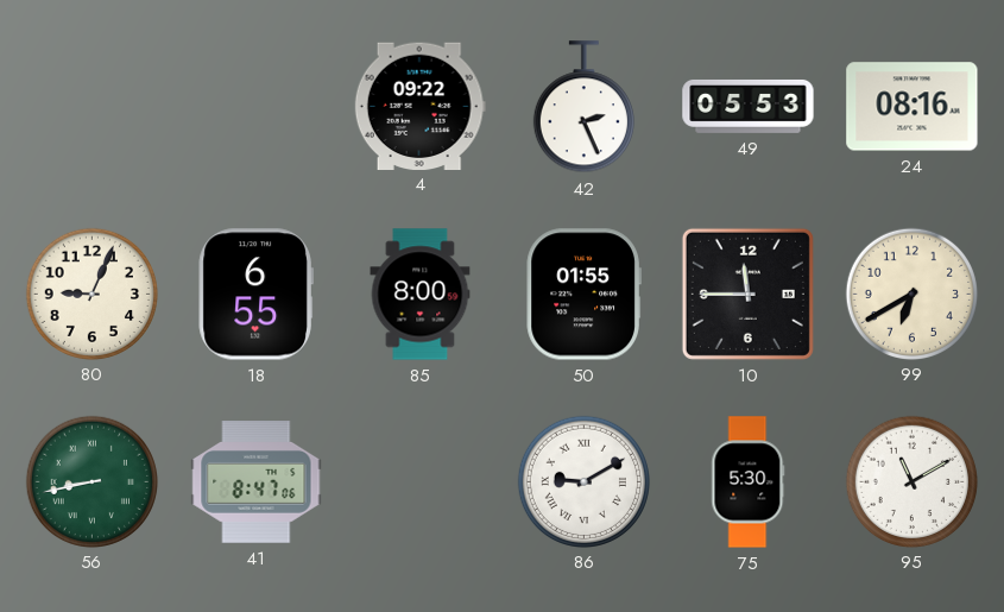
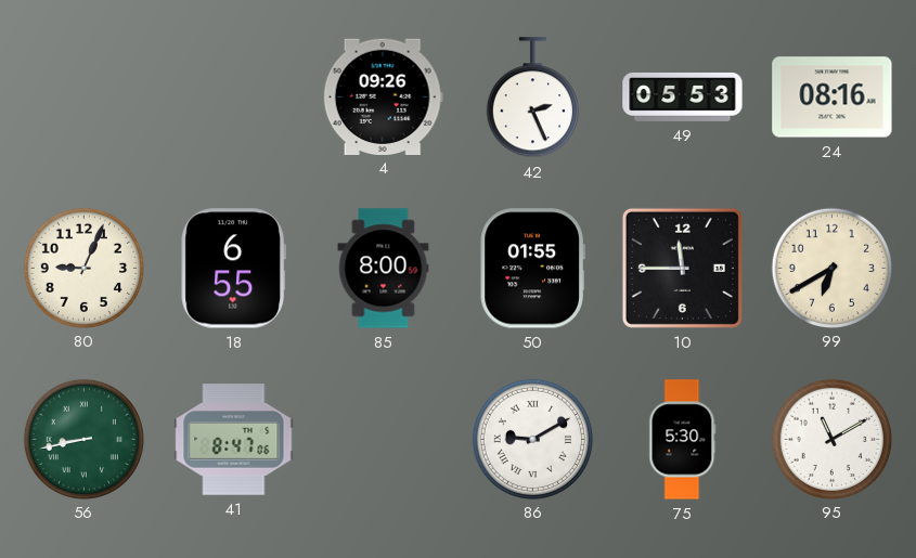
4: 09:22 -> 09:26 (383, 96)
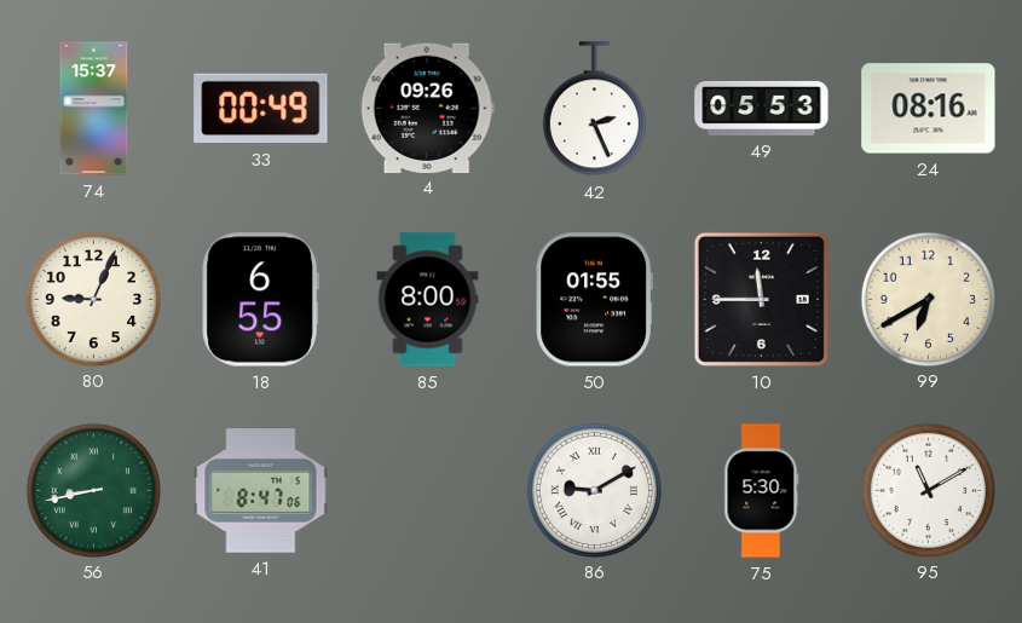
74: none -> 15:37 (94, 109)
33: none -> 00:49 (261, 109)
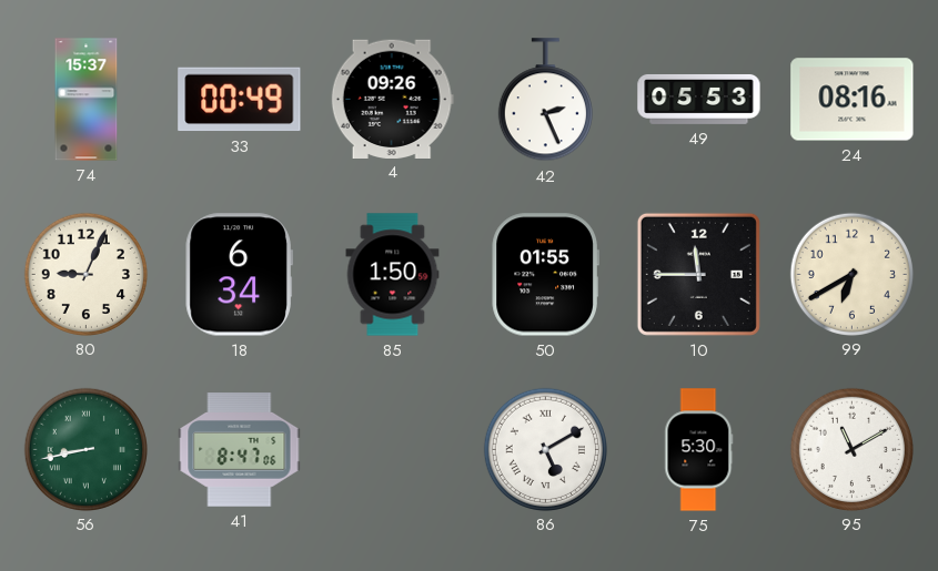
18: 6:55 -> 6:34 (239, 275)
85: 8:00 -> 1:50 (393, 275)
86: 9:10 -> 5:10 (545, 449)
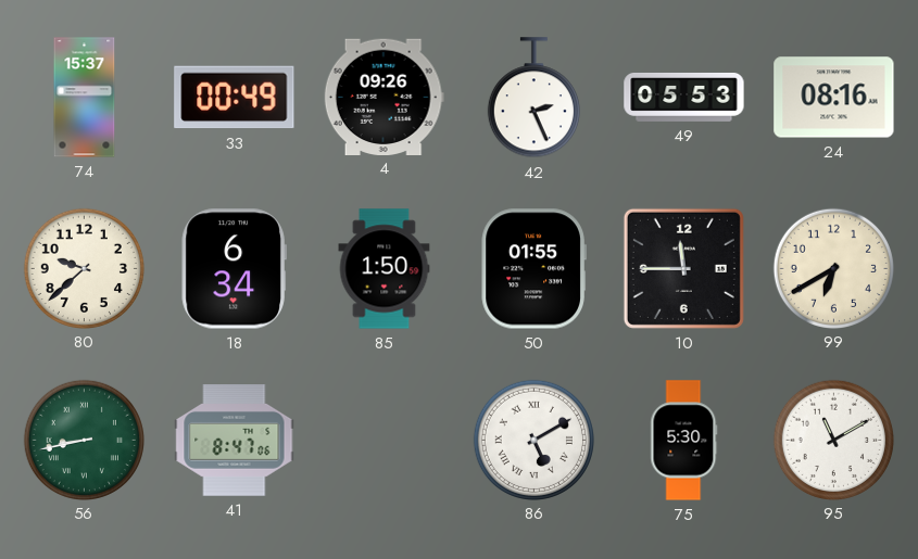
80: 9:04 -> 9:38 (84, 268)
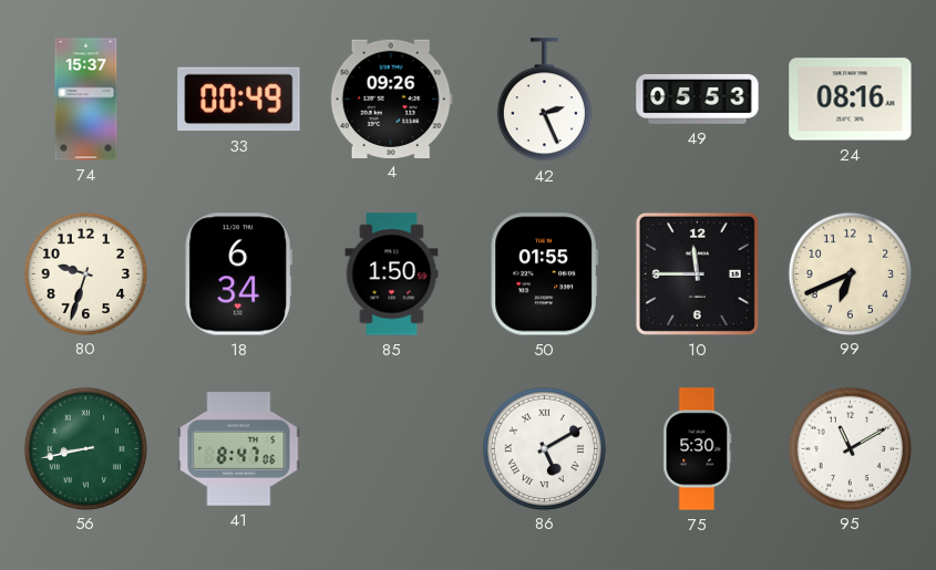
80: 9:38 -> 9:33 (85, 273)
99: 6:40 -> 6:41 (850, 273)
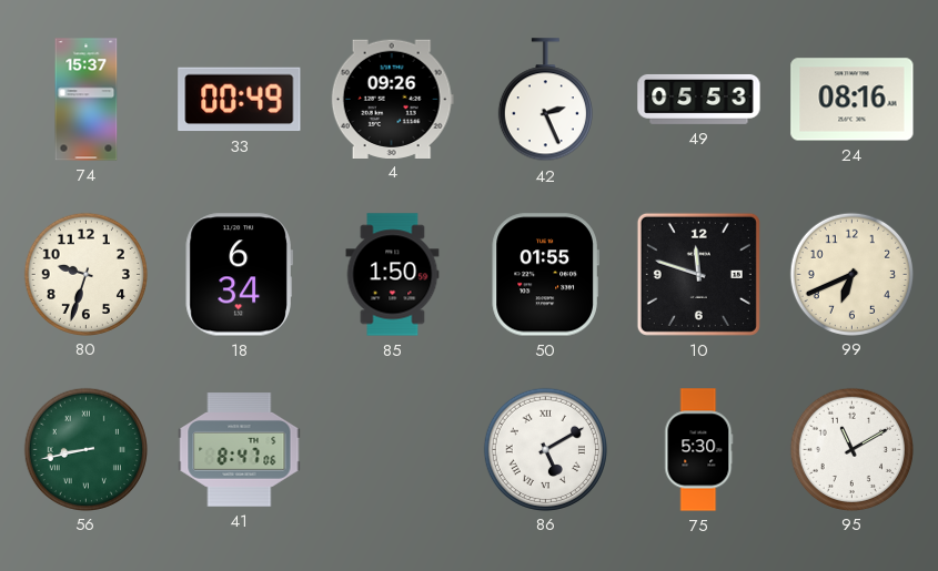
10: 11:45 -> 11:48 (698, 274)
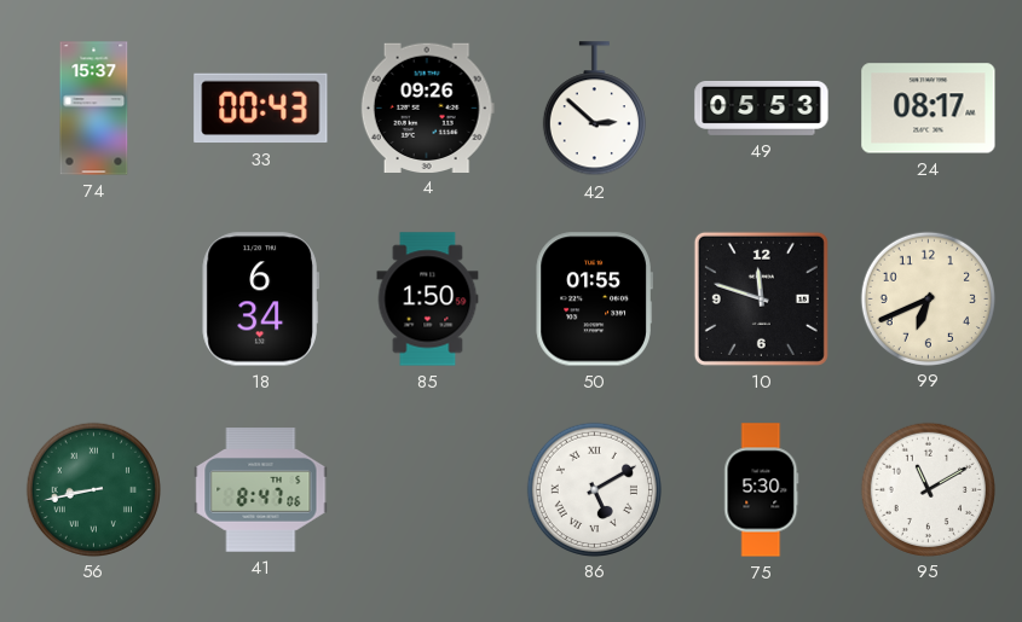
33: 00:49 -> 00:43 (261, 109)
42: 2:26 -> 2:52 (594, 109)
24: 08:16 -> 08:17 (929, 109)
80: 9:33 -> none (85, 274)
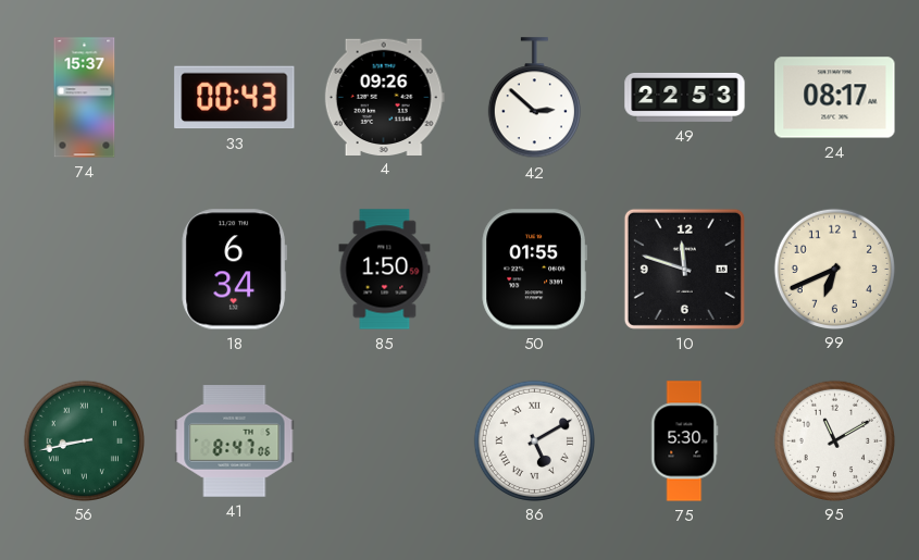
49: 05:53 -> 22:53 (685, 97)
